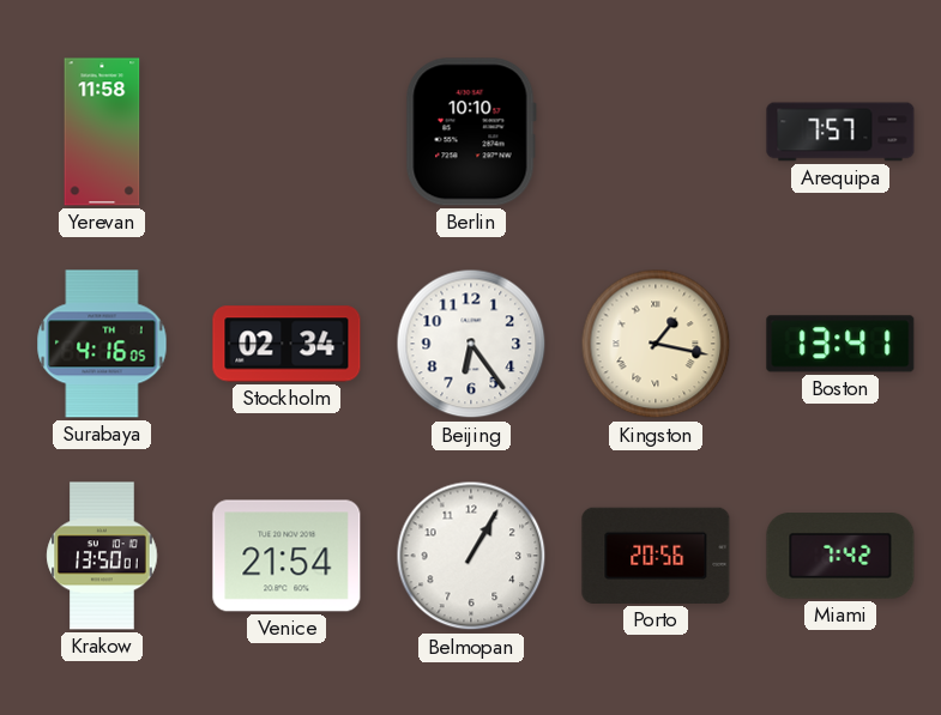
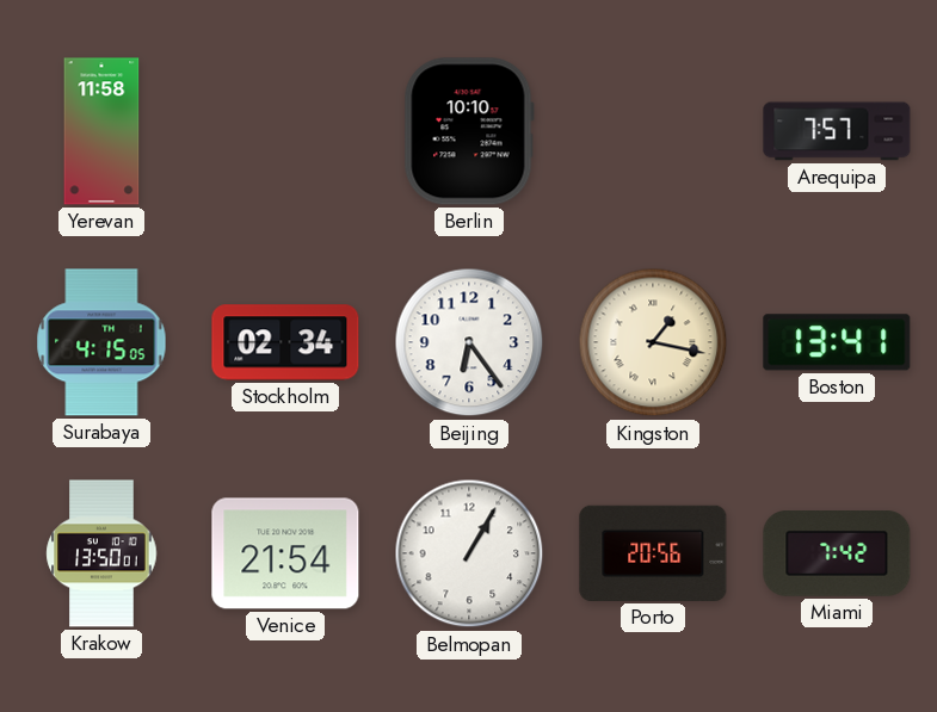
Surabaya: 4:16 -> 4:15 (101, 342)
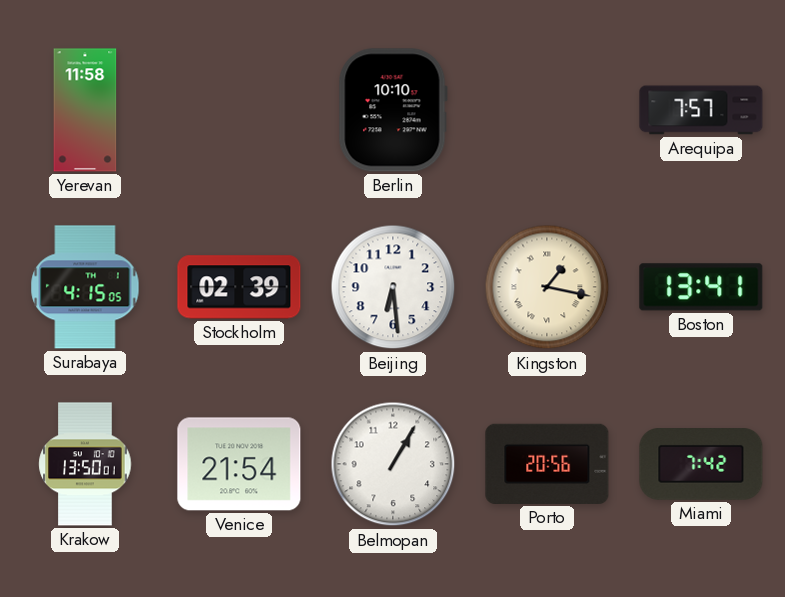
Stockholm: 02:34 -> 02:39 (239, 287)
Beijing: 6:24 -> 6:29 (393, 287)
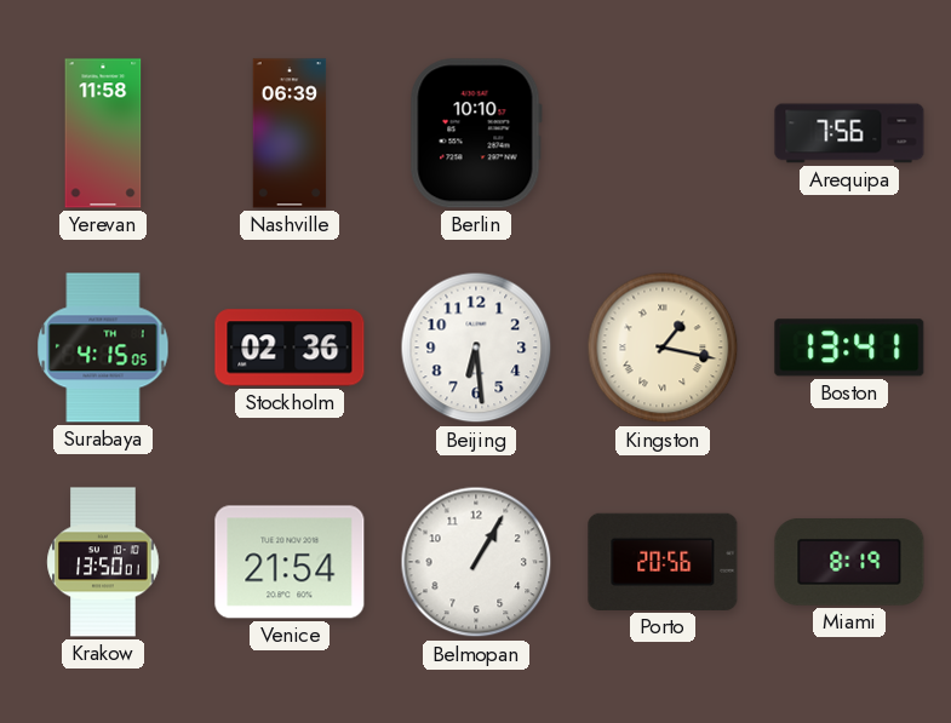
Nashville: none -> 06:39 (290, 133)
Arequipa: 7:57 -> 7:56 (849, 133)
Stockholm: 02:39 -> 02:36 (290, 348)
Miami: 7:42 -> 8:19 (849, 563)
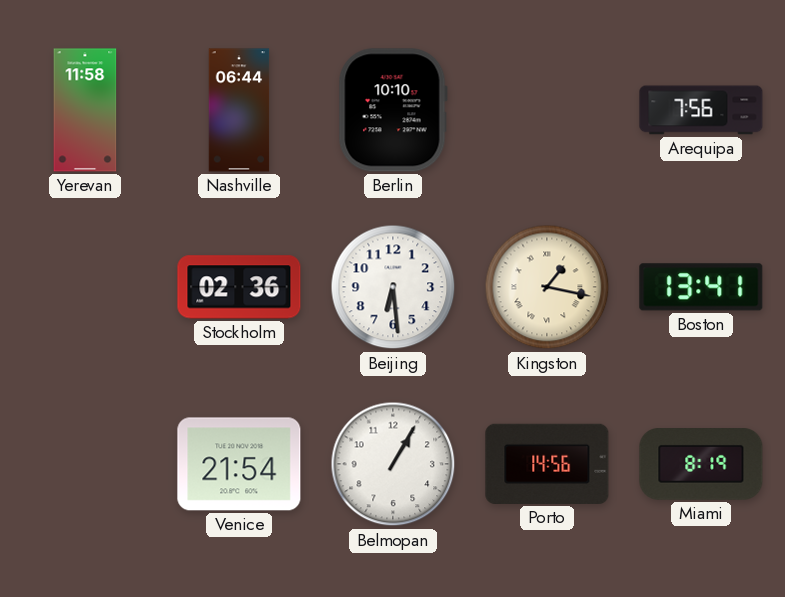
Nashville: 06:39 -> 06:44 (239, 110)
Surabaya: 4:15 -> none (103, 348)
Krakow: 13:50 -> none (103, 562)
Porto: 20:56 -> 14:56 (547, 464)
